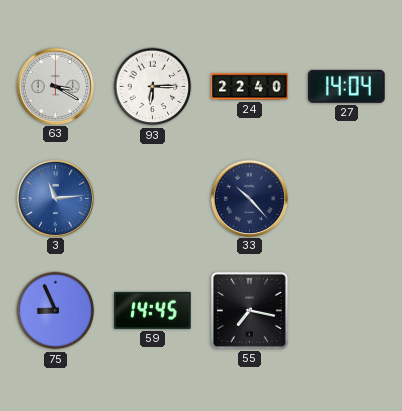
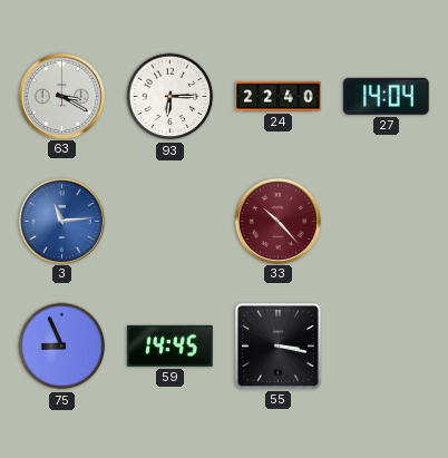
33 dial: navy -> burgundy (277, 221)
55: 7:17 -> 3:17 (277, 345)
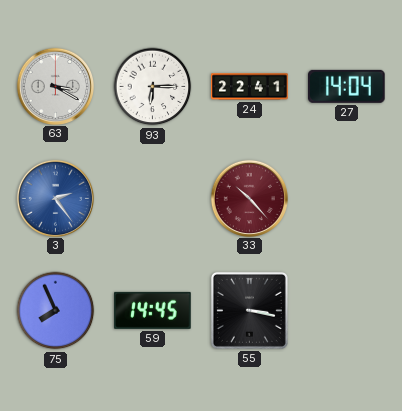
24: 22:40 -> 22:41 (250, 87)
3: 11:14 -> 2:24 (55, 198)
75: 8:56 -> 7:56 (56, 311)
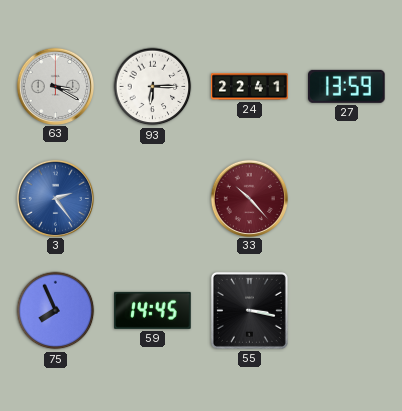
27: 14:04 -> 13:59 (347, 86)
